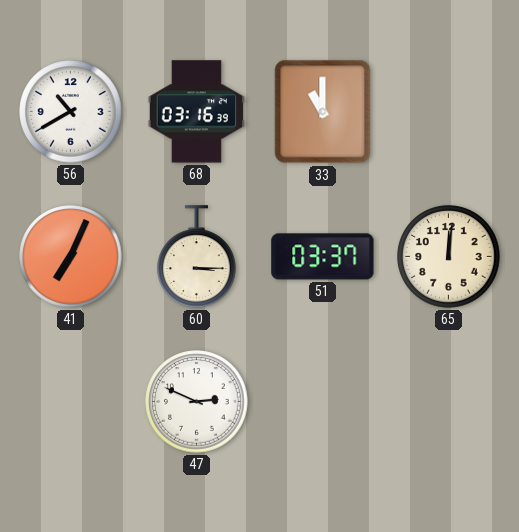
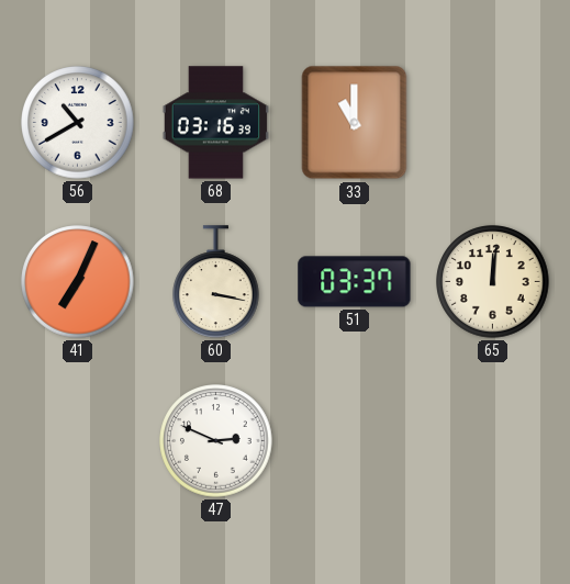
60: 3:15 -> 3:17 (216, 282)
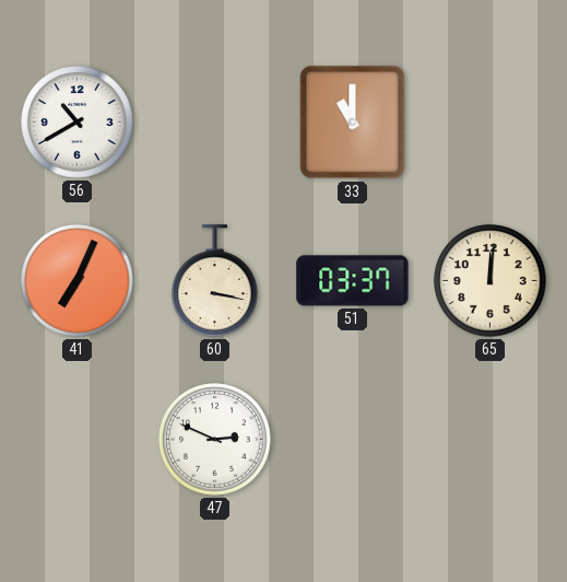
68: 03:16 -> none (215, 123)
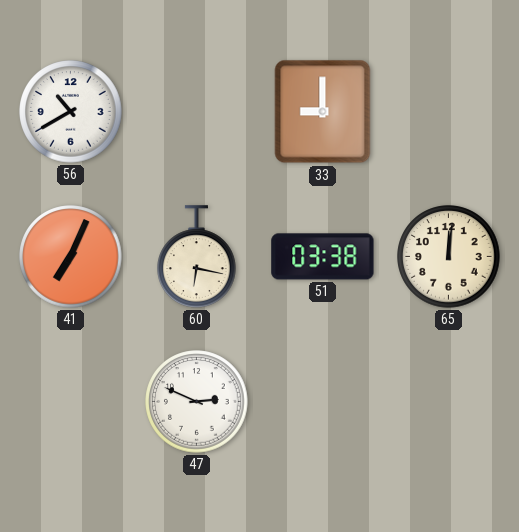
33: 11:00 -> 9:00 (323, 112)
60: 3:17 -> 6:17 (197, 257)
51: 03:37 -> 03:38 (323, 257)
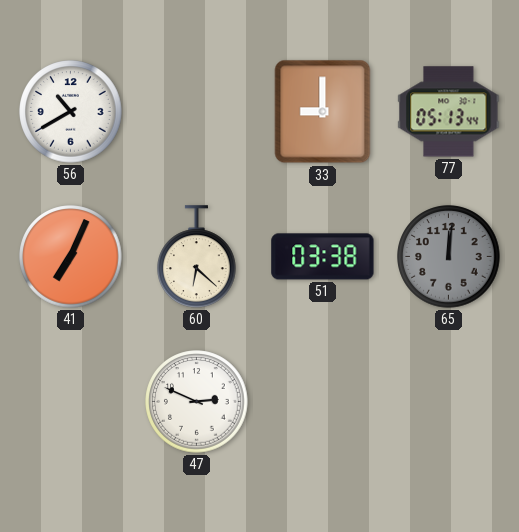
77: none -> 05:13 (449, 112)
60: 6:17 -> 6:22 (197, 257)
65 dial: cream -> grey (449, 257)
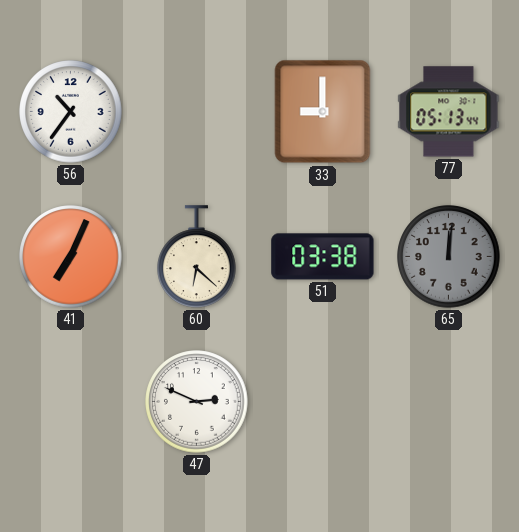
56: 10:40 -> 10:36 (71, 112)
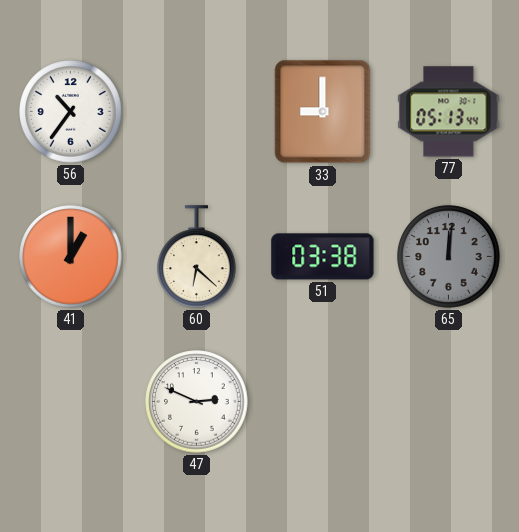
41: 7:04 -> 1:00 (71, 257)
